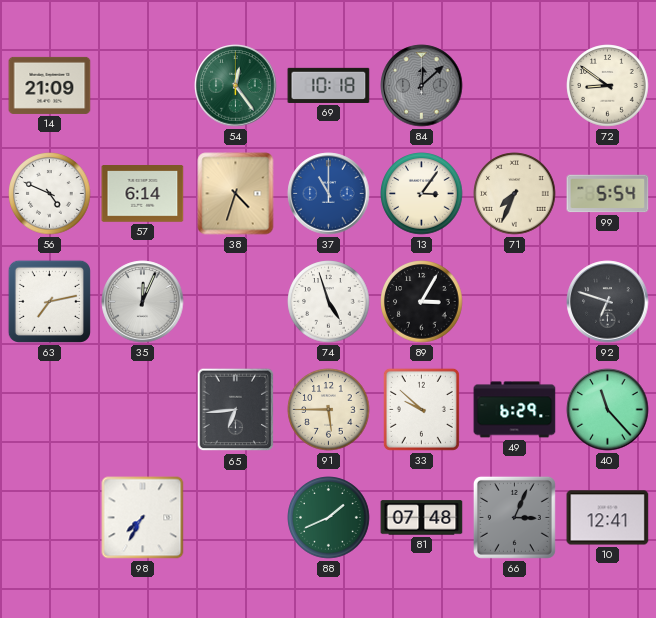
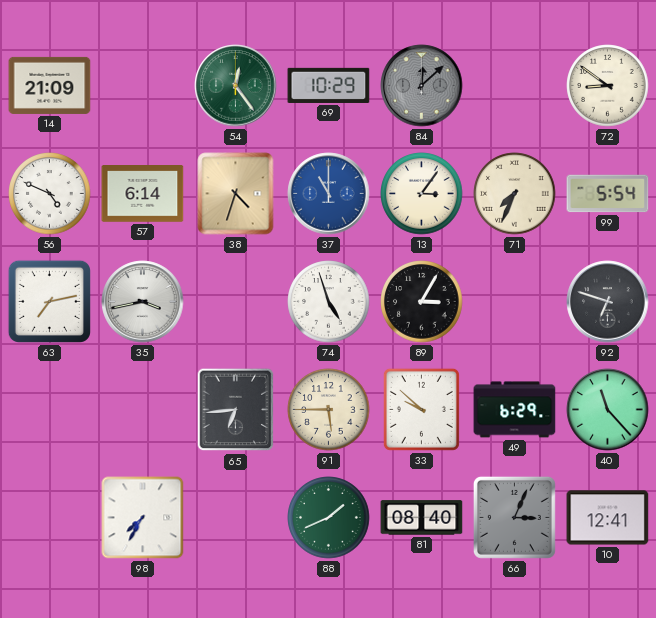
69: 10:18 -> 10:29 (329, 85)
35: 12:04 -> 3:43 (143, 302)
81: 07:48 -> 08:40 (422, 518)
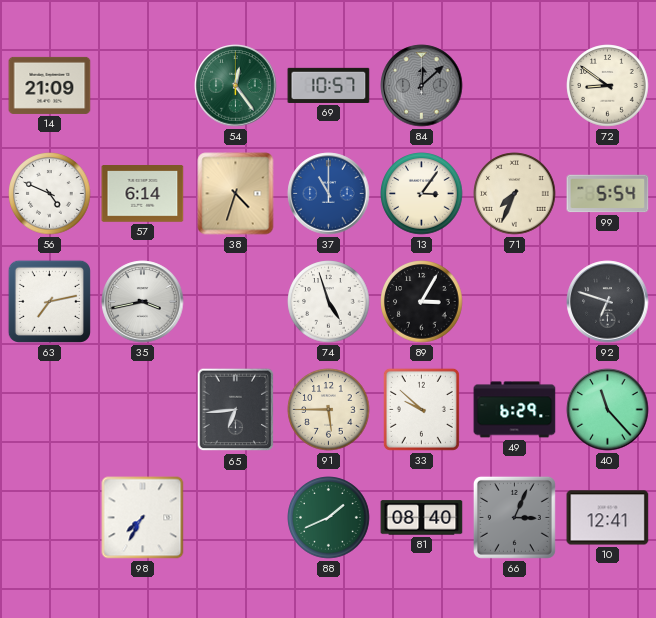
69: 10:29 -> 10:57 (329, 85)
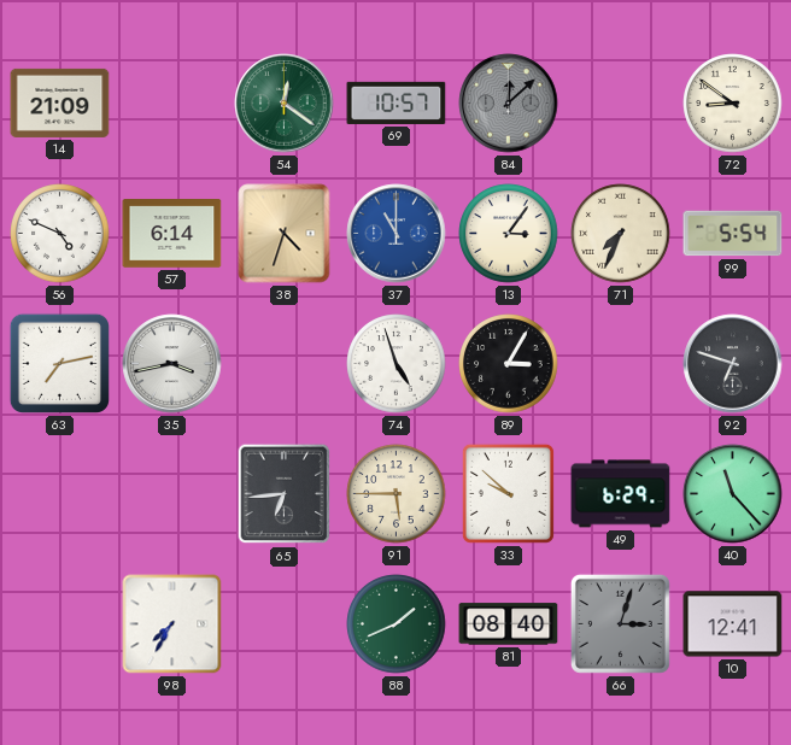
54: 12:24 -> 12:21 (285, 104)
66: 3:04 -> 3:03 (620, 623)
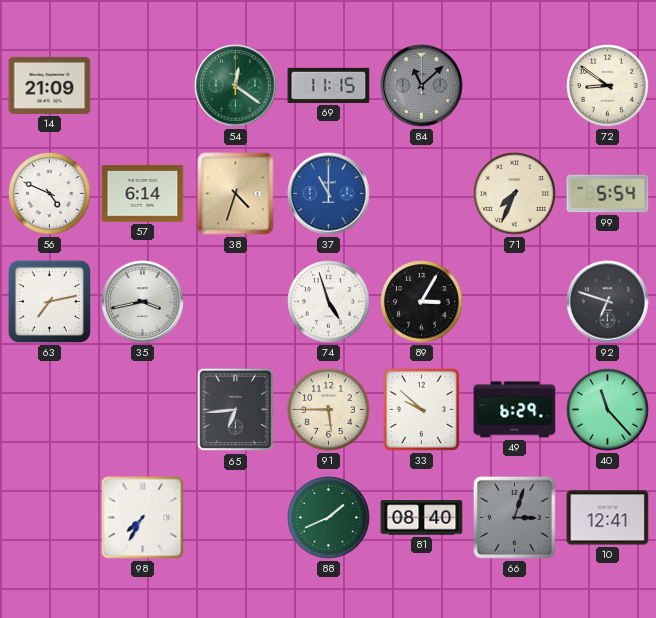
69: 10:57 -> 11:15 (329, 85)
84: 12:08 -> 11:08 (422, 86)
13: 3:06 -> none (509, 234)
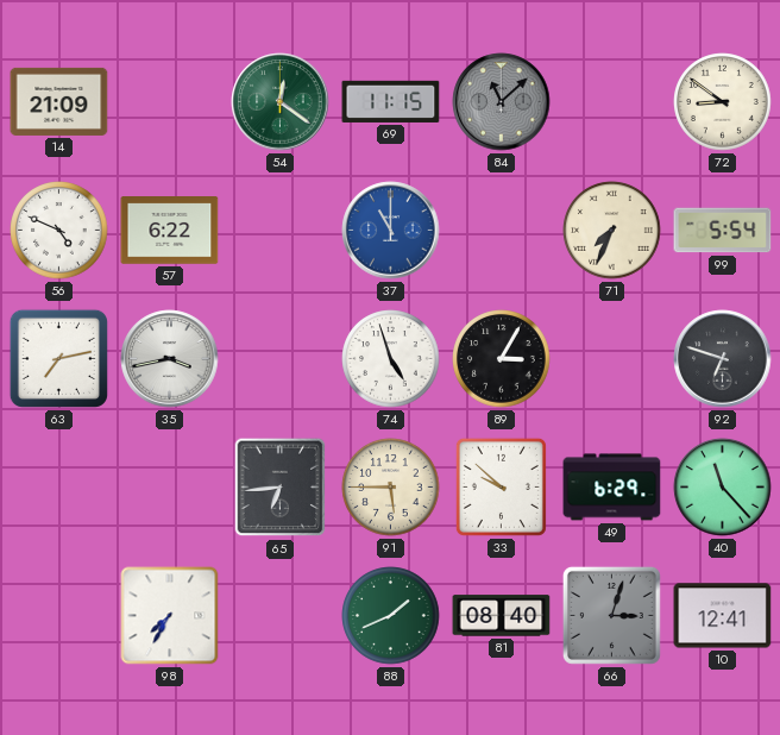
57: 6:14 -> 6:22 (170, 231)
38: 4:33 -> none (236, 194)
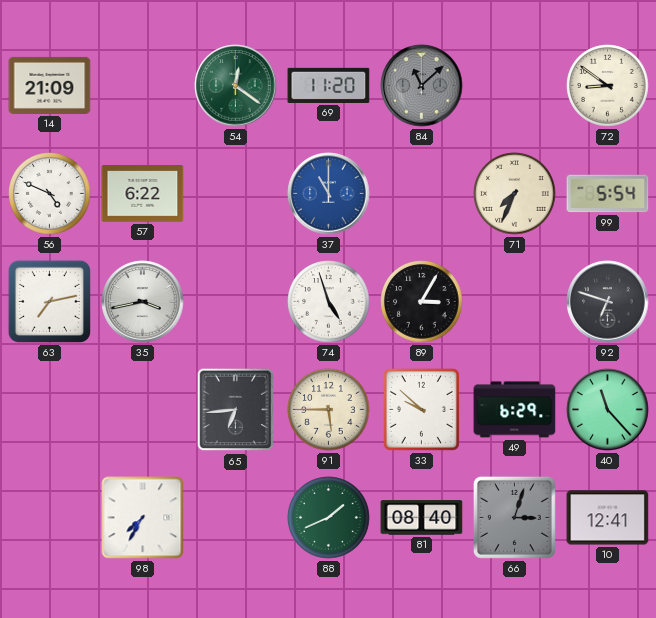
69: 11:15 -> 11:20 (329, 85)
